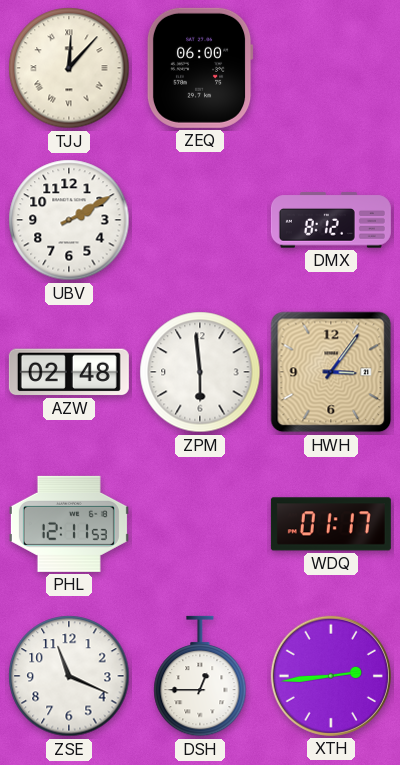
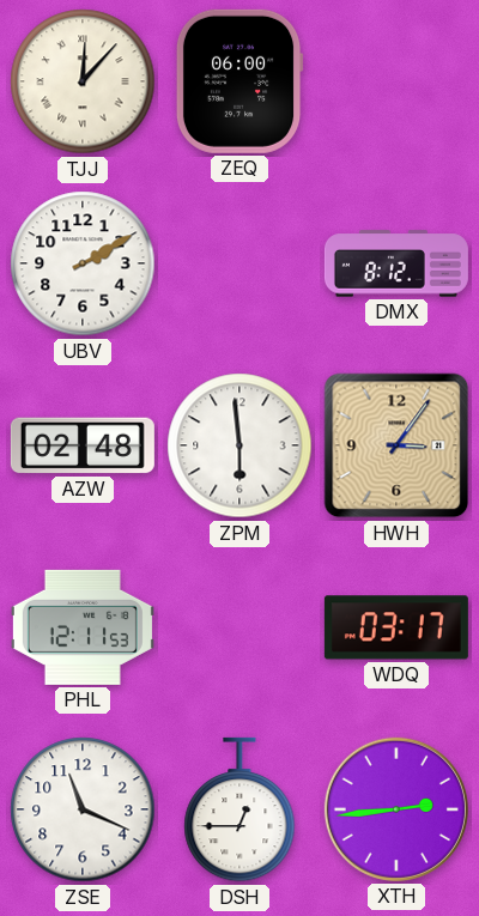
WDQ: 01:17 -> 03:17 (396, 627)
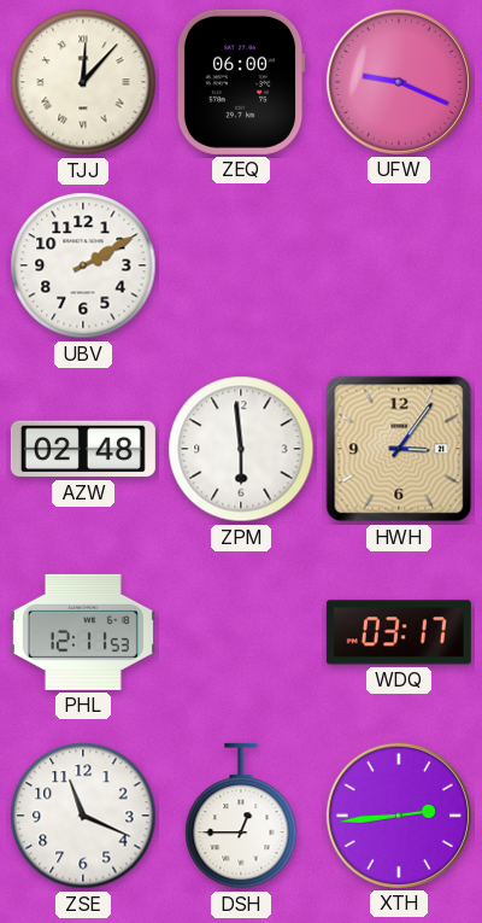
UFW: none -> 9:19 (399, 82)
DMX: 8:12 -> none (396, 263)
